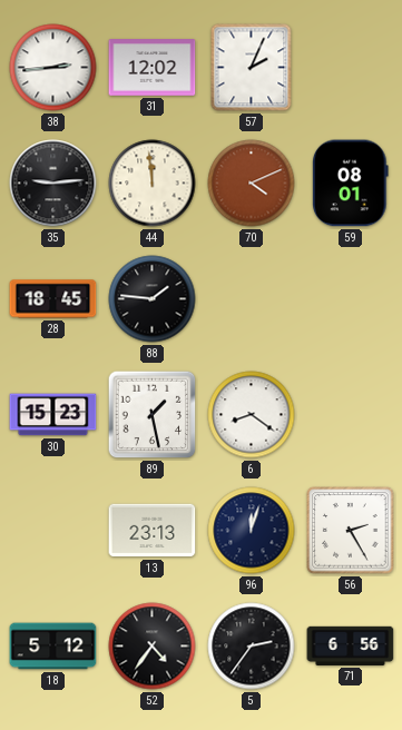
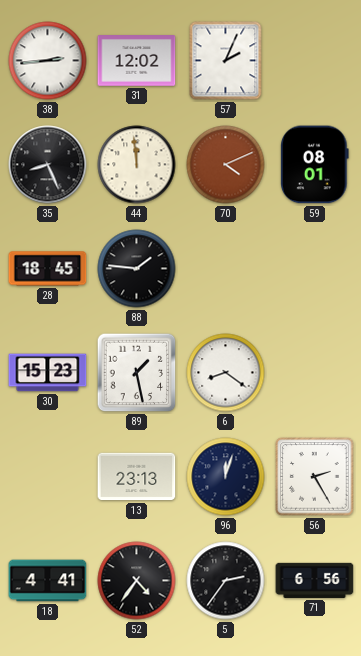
35: 9:14 -> 8:26 (48, 165)
18: 5:12 -> 4:41 (48, 581)
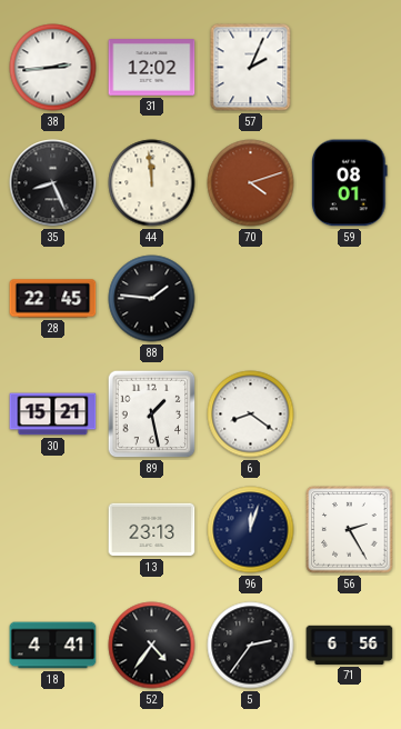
70: 4:11 -> 4:12 (251, 183)
28: 18:45 -> 22:45 (53, 299)
30: 15:23 -> 15:21 (53, 415)
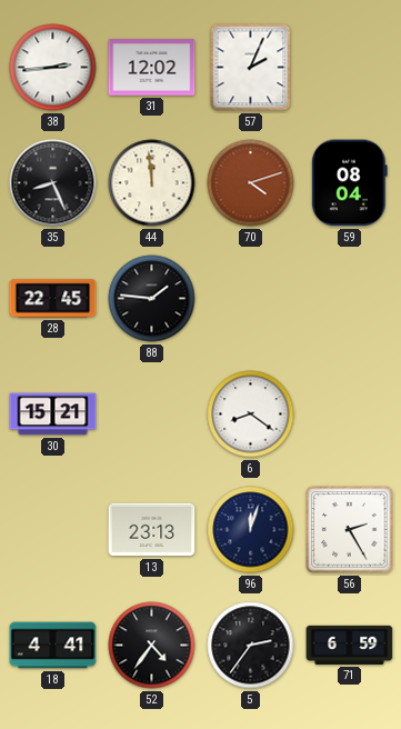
59: 08:01 -> 08:04 (350, 183)
89: 1:28 -> none (152, 415)
71: 6:56 -> 6:59 (350, 645)
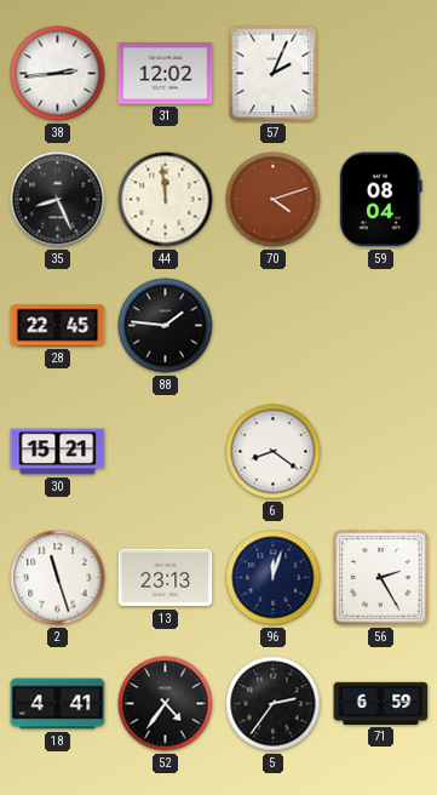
2: none -> 11:27 (58, 578)
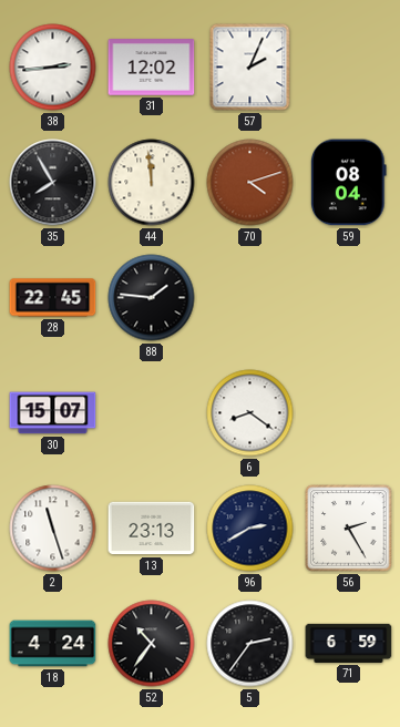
35: 8:26 -> 7:55 (53, 183)
30: 15:21 -> 15:07 (53, 413)
96: 12:03 -> 2:40 (250, 529)
18: 4:41 -> 4:24 (53, 644)
52: 4:36 -> 10:36 (152, 644)
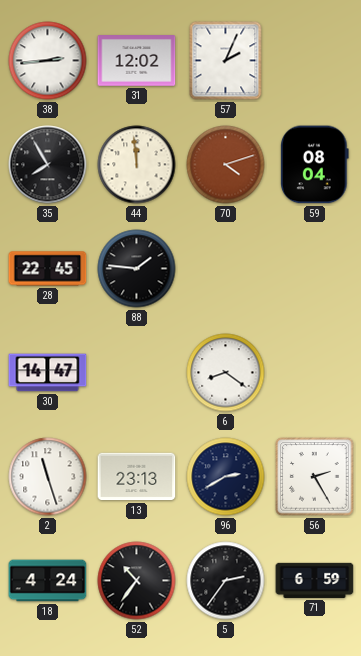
30: 15:07 -> 14:47 (48, 373)
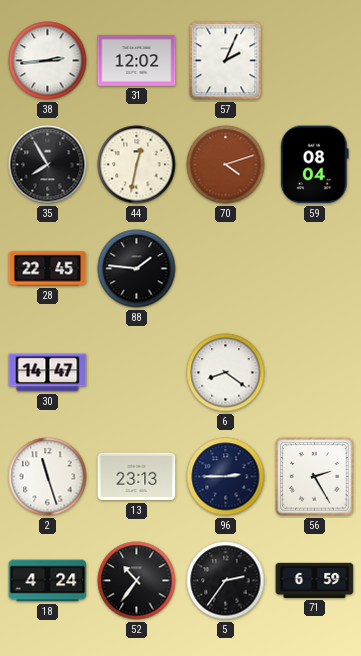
44: 11:59 -> 12:32 (137, 165)
96: 2:40 -> 2:45 (226, 477)
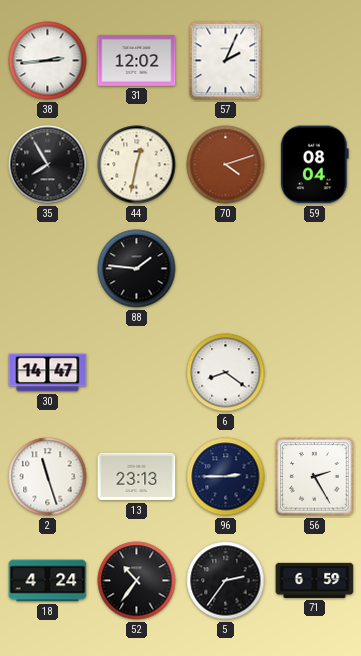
28: 22:45 -> none (48, 269)
